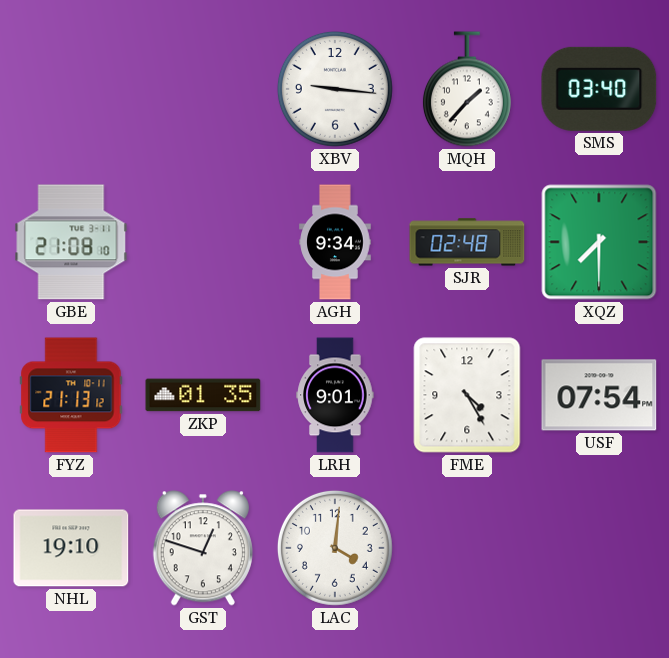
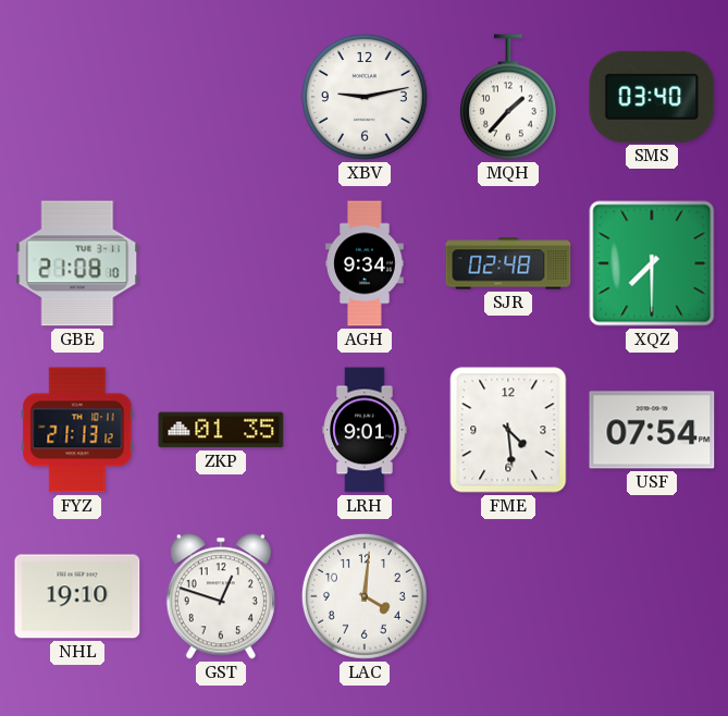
XBV: 9:16 -> 9:13 (365, 97)
FME: 4:25 -> 4:29 (508, 430)
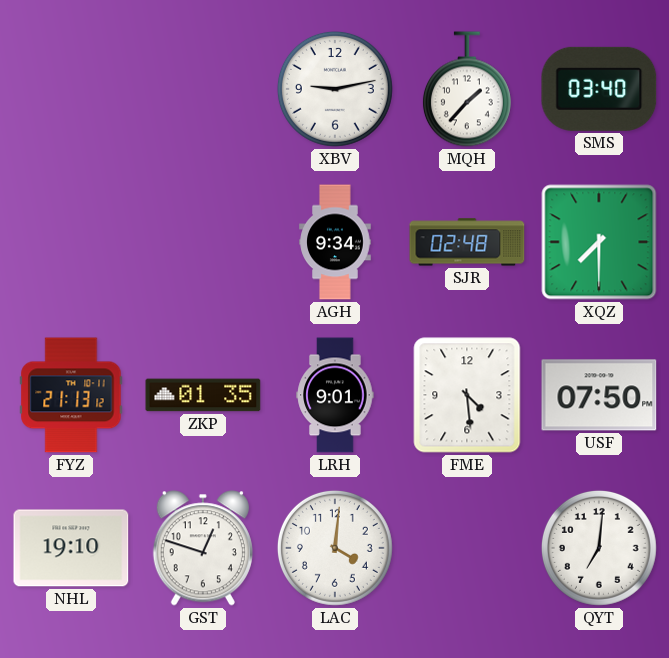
GBE: 21:08 -> none (77, 263)
USF: 07:54 -> 07:50 (599, 395)
QYT: none -> 7:01 (599, 548)
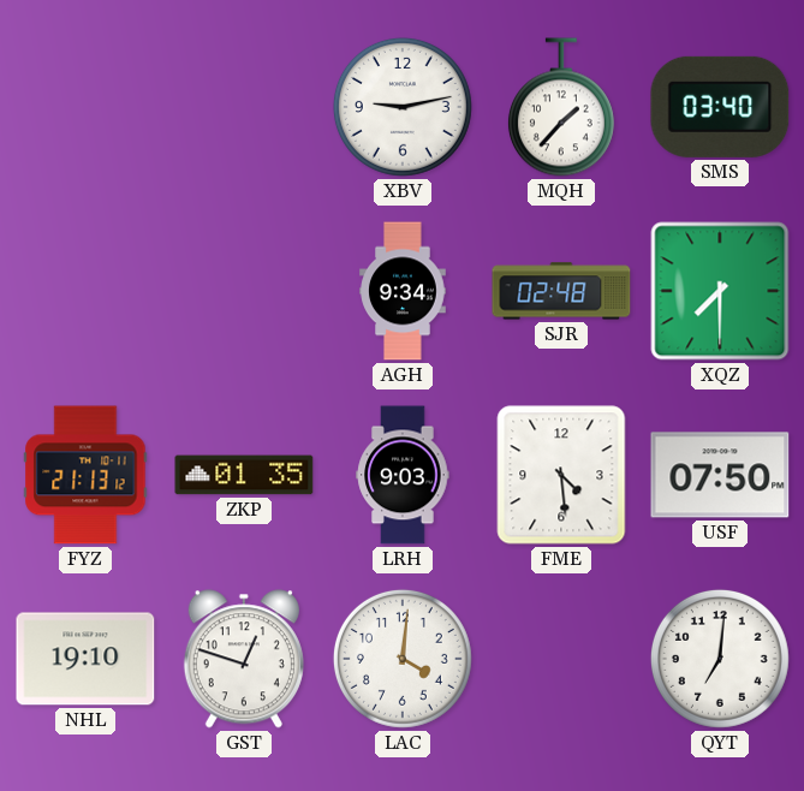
LRH: 9:01 -> 9:03 (403, 475)
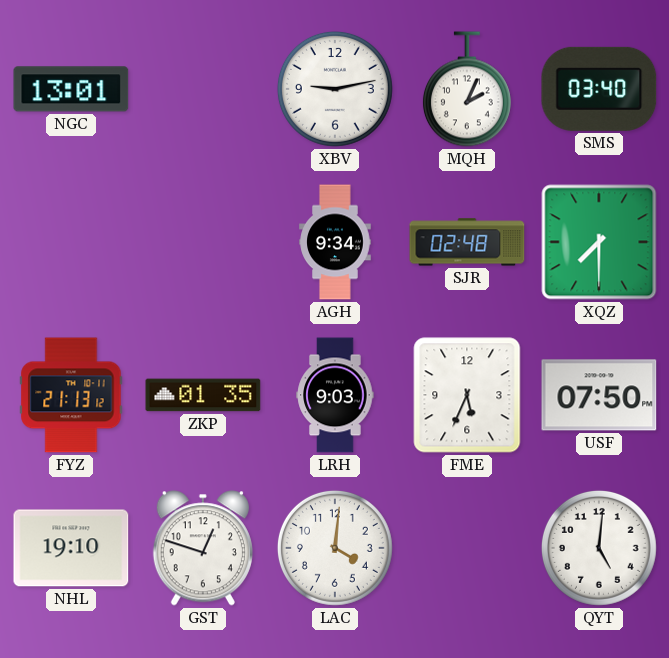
NGC: none -> 13:01 (71, 89)
MQH: 1:37 -> 2:04 (467, 89)
FME: 4:29 -> 5:34 (467, 395)
QYT: 7:01 -> 5:01 (599, 548)
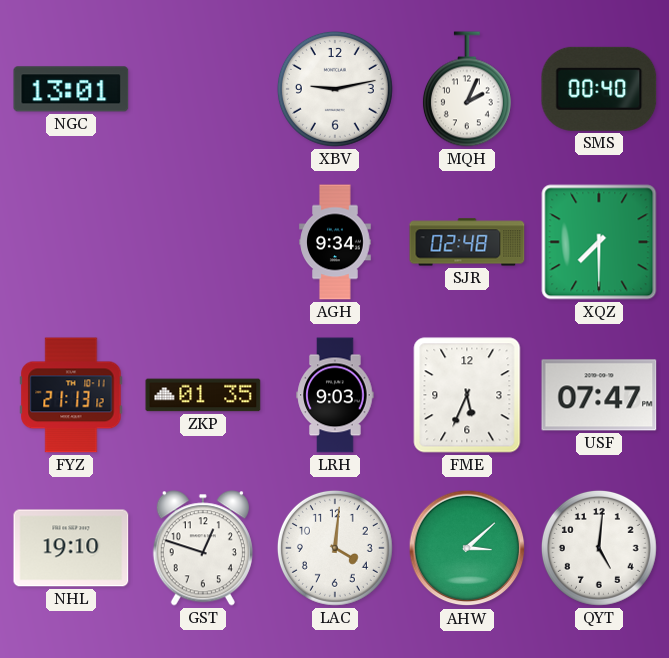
SMS: 03:40 -> 00:40 (599, 89)
USF: 07:50 -> 07:47 (599, 395)
AHW: none -> 3:08 (467, 548)
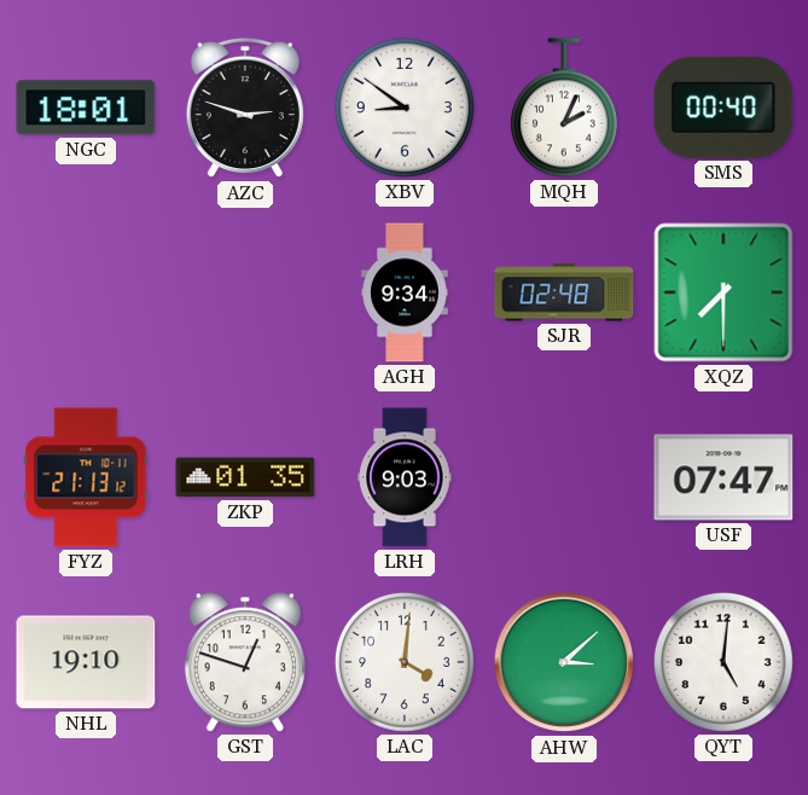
NGC: 13:01 -> 18:01 (86, 108)
AZC: none -> 2:48 (245, 108)
XBV: 9:13 -> 8:51 (405, 108)
FME: 5:34 -> none (467, 395)
